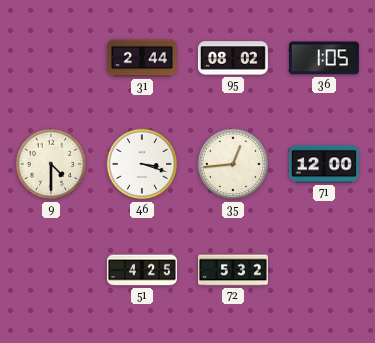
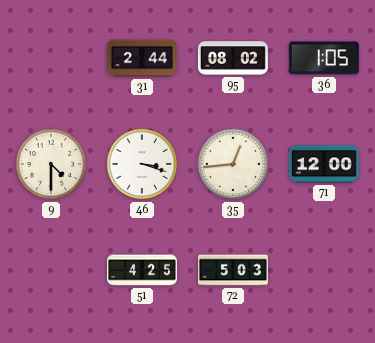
72: 5:32 -> 5:03 (234, 270)
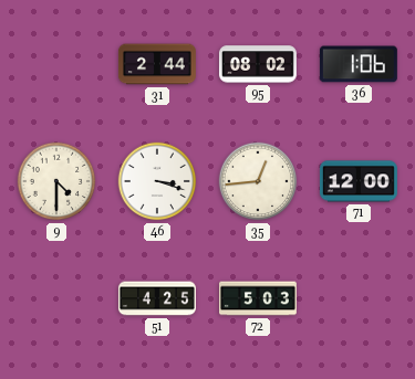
36: 1:05 -> 1:06 (359, 64)
